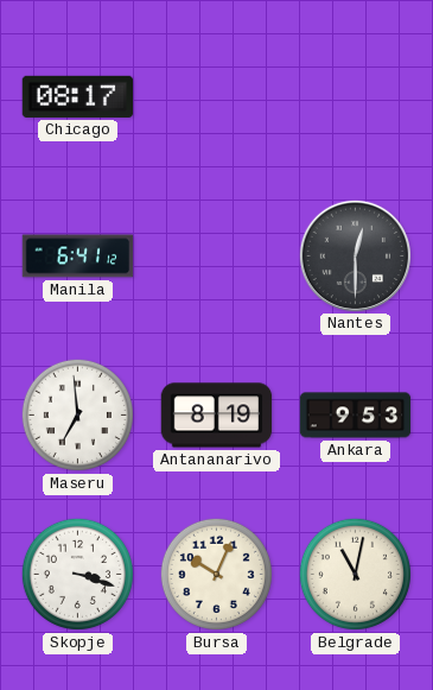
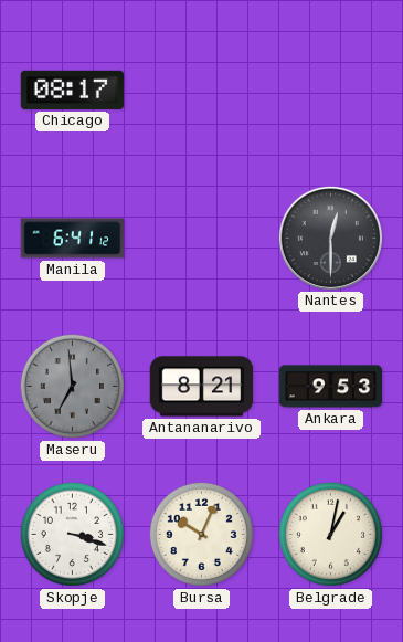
Maseru dial: white -> grey (72, 386)
Antananarivo: 8:19 -> 8:21 (202, 387)
Belgrade: 11:02 -> 1:02 (330, 534)
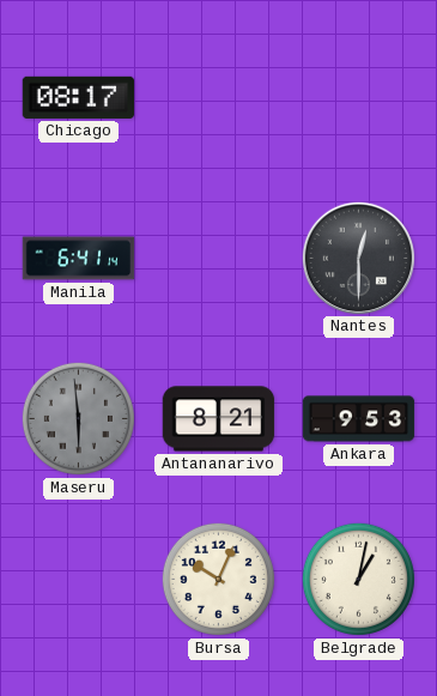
Manila: 6:41:12 -> 6:41:14 (79, 259)
Maseru: 6:59 -> 5:59 (78, 418)
Skopje: 3:18 -> none (72, 534)
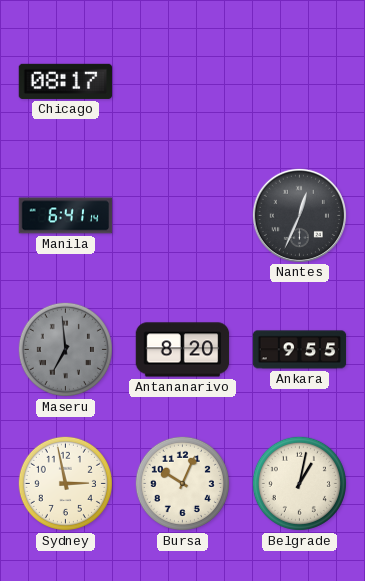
Nantes: 12:30 -> 12:34 (299, 215)
Maseru: 5:59 -> 6:59 (65, 349)
Antananarivo: 8:21 -> 8:20 (183, 350)
Ankara: 9:53 -> 9:55 (300, 350)
Sydney: none -> 2:58 (65, 483)
